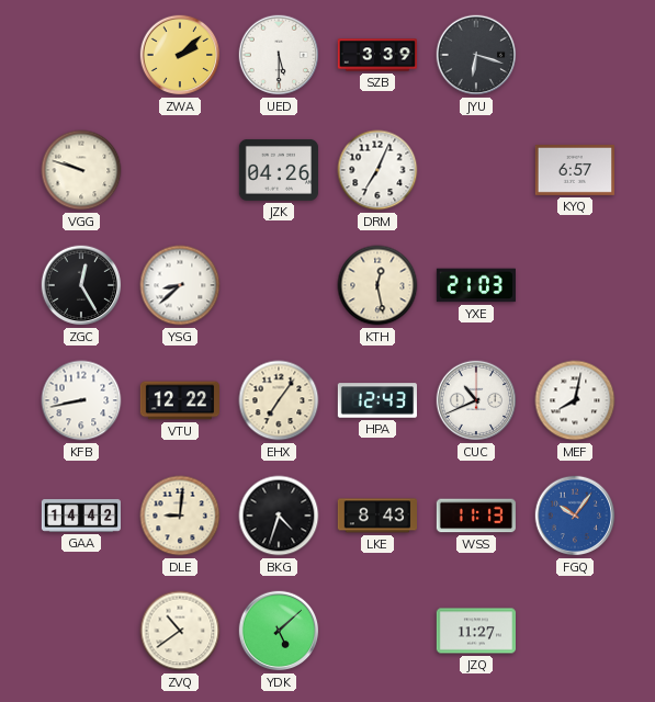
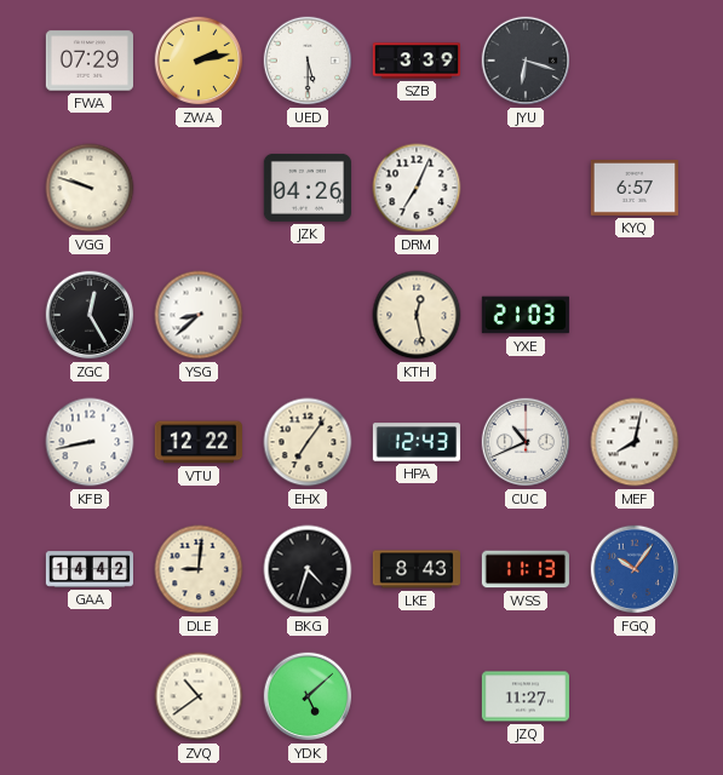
FWA: none -> 07:29 (88, 61)
ZWA: 2:08 -> 2:13 (199, 61)
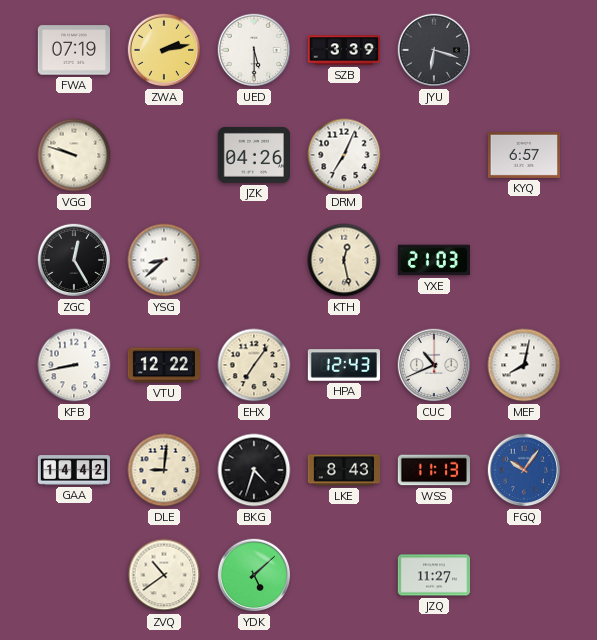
FWA: 07:29 -> 07:19 (73, 50)
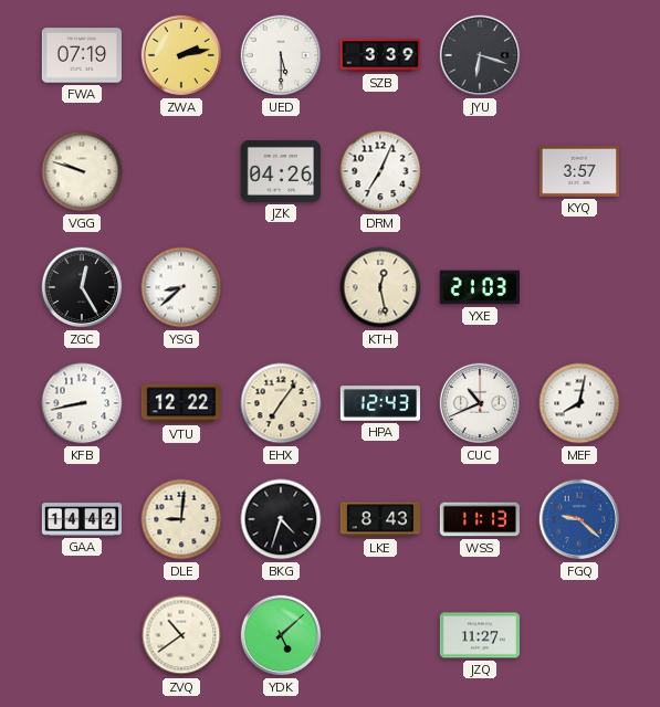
KYQ: 6:57 -> 3:57 (578, 171)
FGQ: 10:06 -> 9:22 (579, 519)
